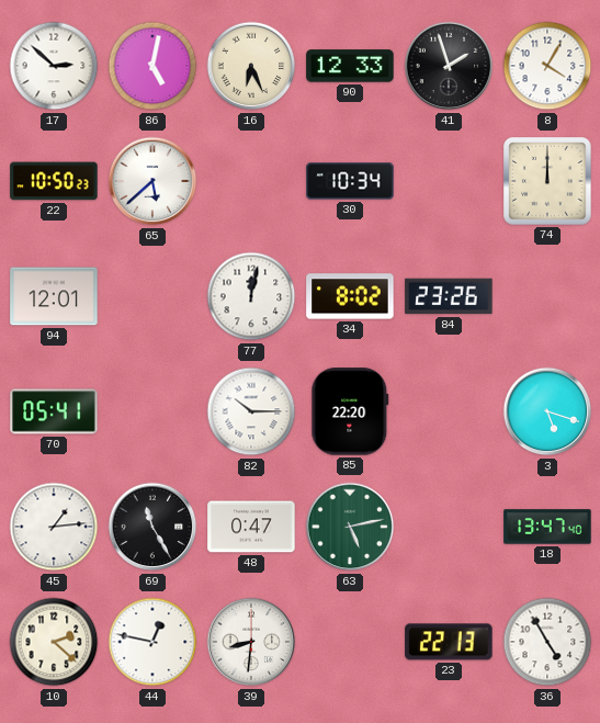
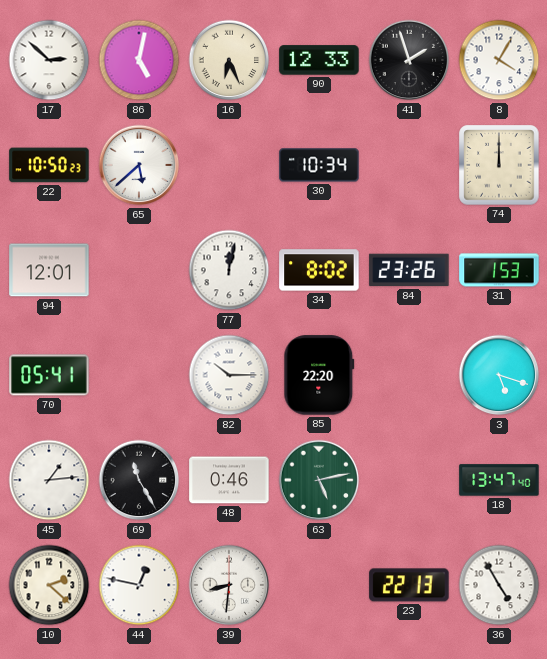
31: none -> 1:53 (499, 270)
48: 0:47 -> 0:46 (229, 480)
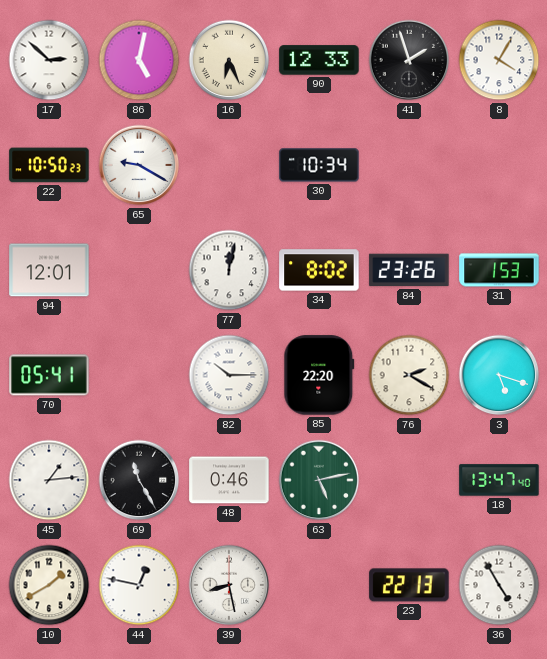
65: 5:38 -> 9:20 (139, 165)
74: 12:00 -> none (499, 165)
76: none -> 2:20 (409, 375)
10: 2:22 -> 1:40 (49, 585)
39: 8:31 -> 8:28 (229, 585)
